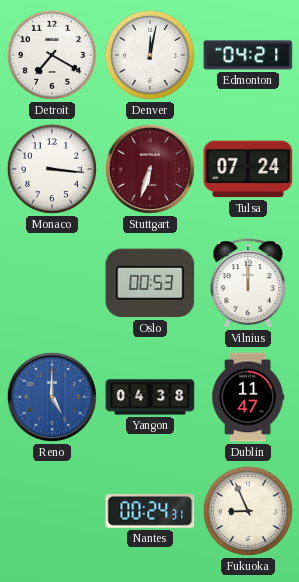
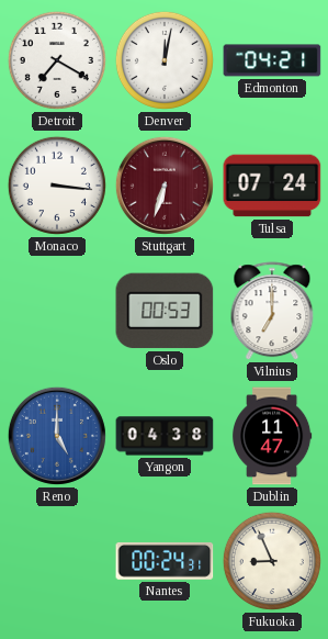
Vilnius: 12:00 -> 7:00 (272, 312)
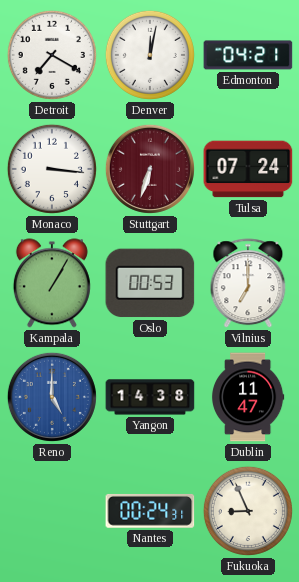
Kampala: none -> 1:05 (52, 283)
Yangon: 04:38 -> 14:38 (150, 397)
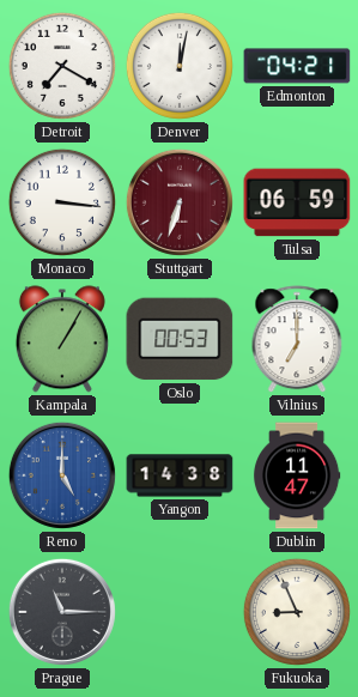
Tulsa: 07:24 -> 06:59 (297, 202)
Prague: none -> 11:15 (62, 612)
Nantes: 00:24 -> none (150, 511)
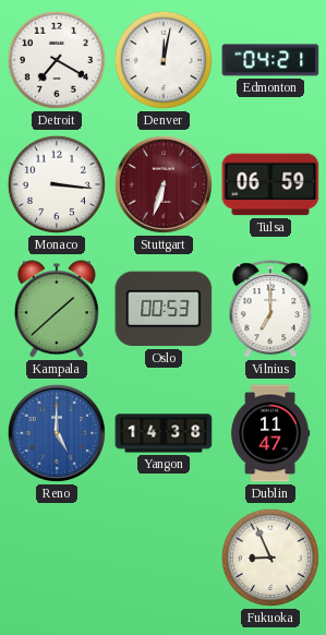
Kampala: 1:05 -> 1:38 (57, 309)
Prague: 11:15 -> none (62, 612)
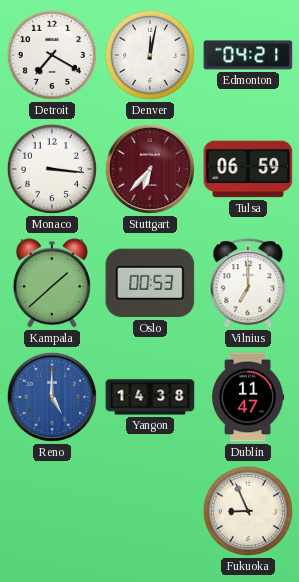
Stuttgart: 6:33 -> 6:37 (150, 169)
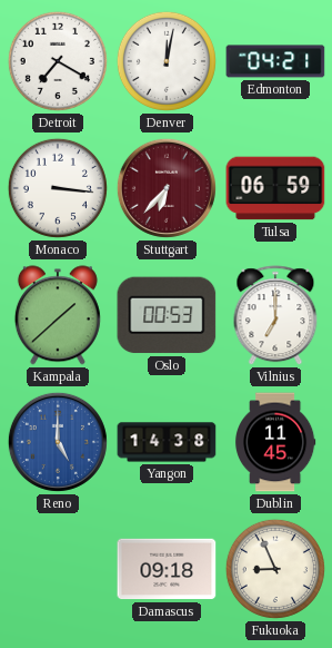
Dublin: 11:47 -> 11:45 (275, 442)
Damascus: none -> 09:18 (167, 569)
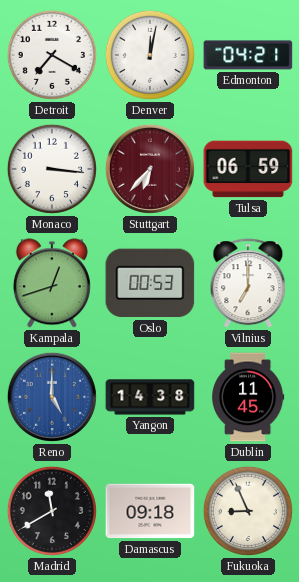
Kampala: 1:38 -> 12:42 (52, 283)
Madrid: none -> 11:40 (52, 511)
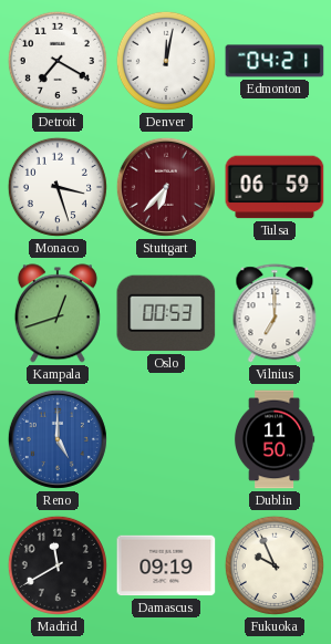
Monaco: 3:16 -> 3:27 (58, 187)
Yangon: 14:38 -> none (150, 397)
Dublin: 11:45 -> 11:50 (275, 439)
Damascus: 09:18 -> 09:19 (166, 565)
Fukuoka: 8:56 -> 9:56 (275, 565)
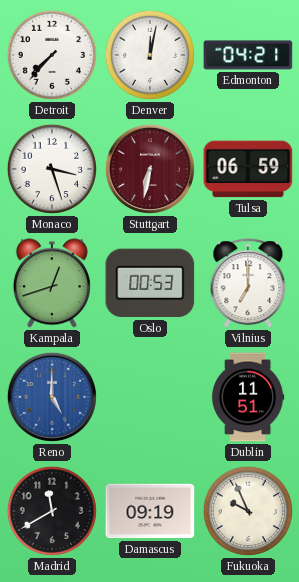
Detroit: 7:20 -> 7:37 (52, 55)
Stuttgart: 6:37 -> 6:32 (150, 169)
Dublin: 11:50 -> 11:51 (248, 397)
